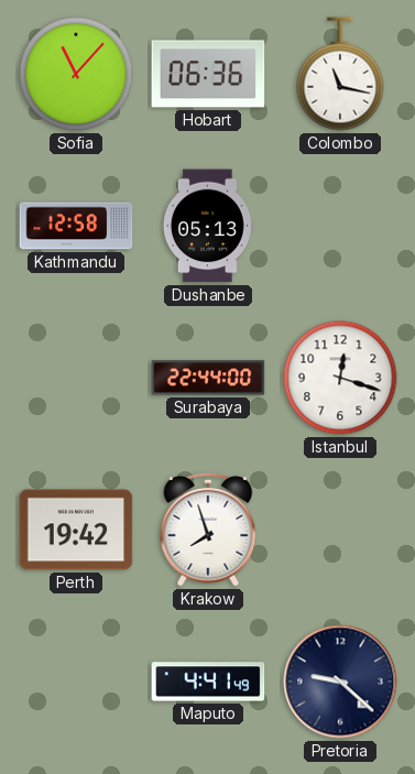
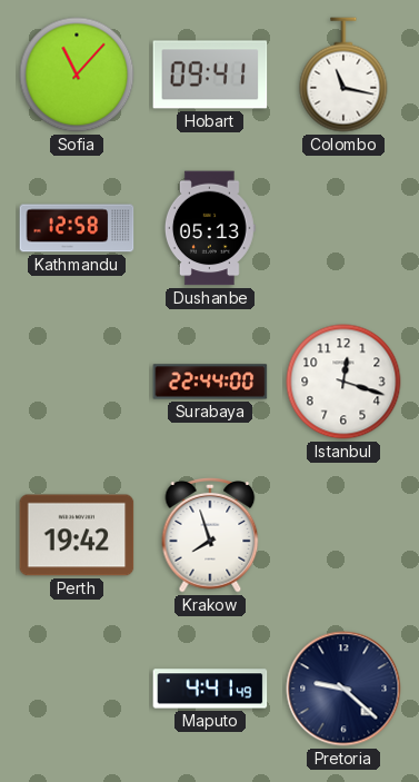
Hobart: 06:36 -> 09:41 (210, 75)
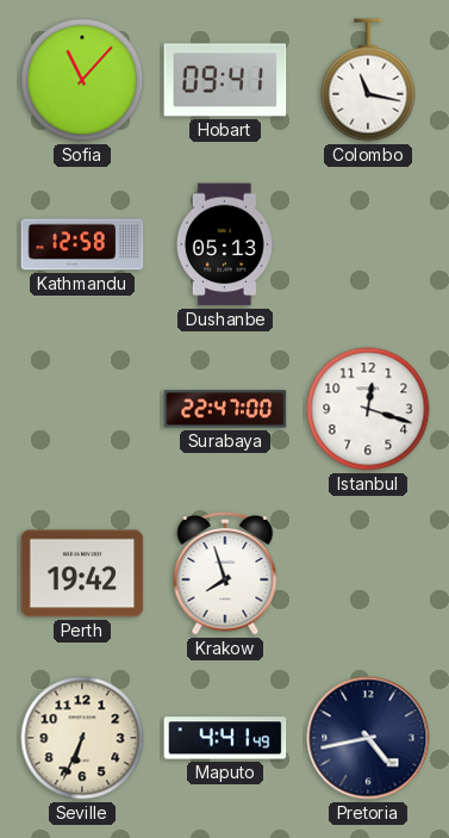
Surabaya: 22:44 -> 22:47 (225, 409)
Seville: none -> 6:34 (82, 738)
Pretoria: 9:22 -> 4:43 (368, 738)
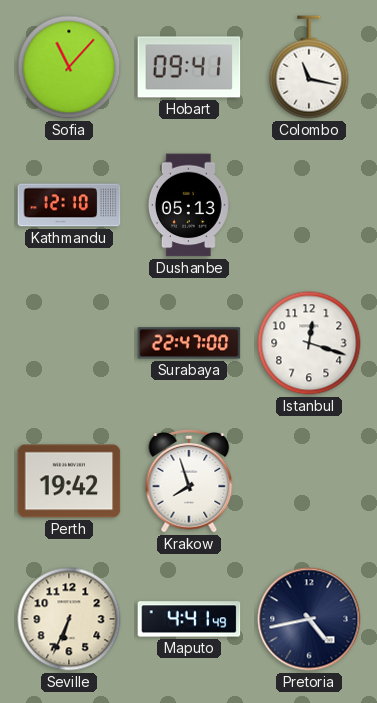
Kathmandu: 12:58 -> 12:10 (69, 205)
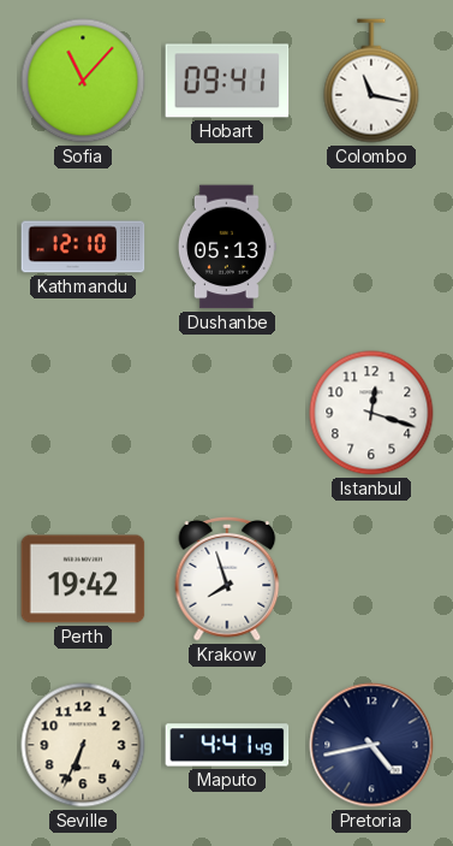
Surabaya: 22:47 -> none (189, 343)
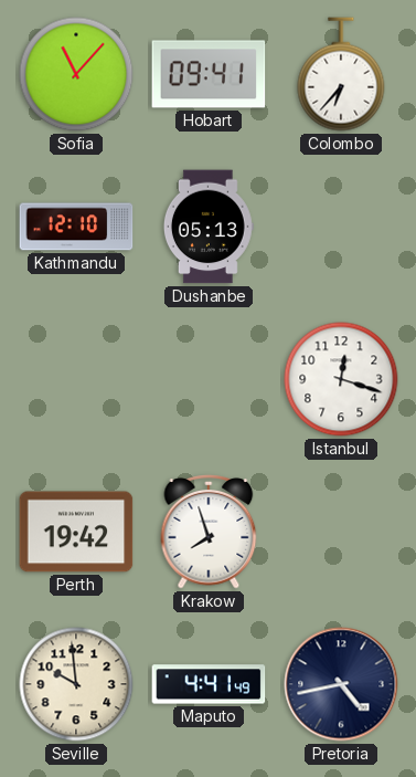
Colombo: 11:17 -> 6:37 (341, 74)
Seville: 6:34 -> 9:59 (76, 684)
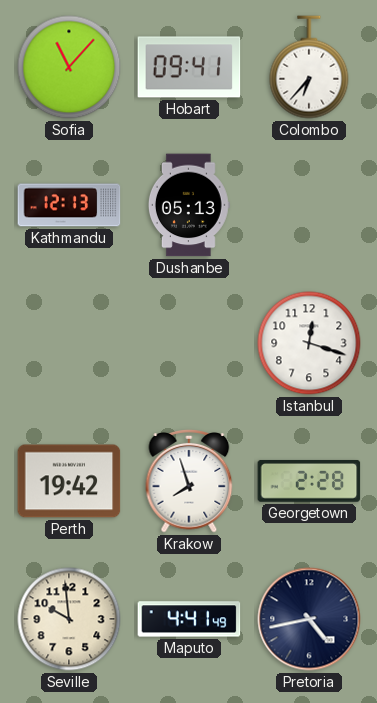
Kathmandu: 12:10 -> 12:13 (69, 205)
Georgetown: none -> 2:28 (309, 481)
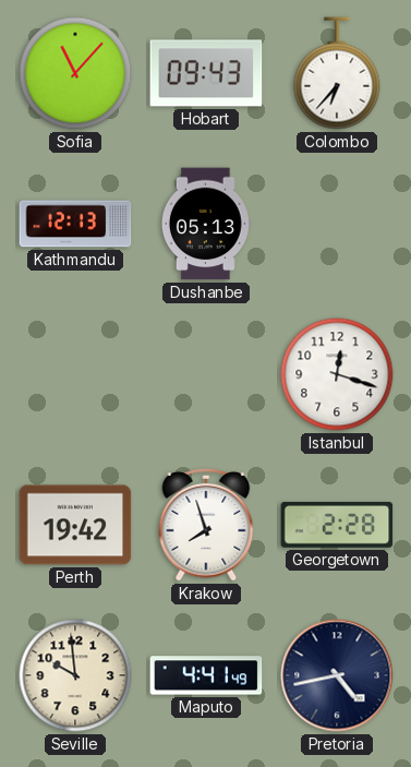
Hobart: 09:41 -> 09:43 (206, 73)
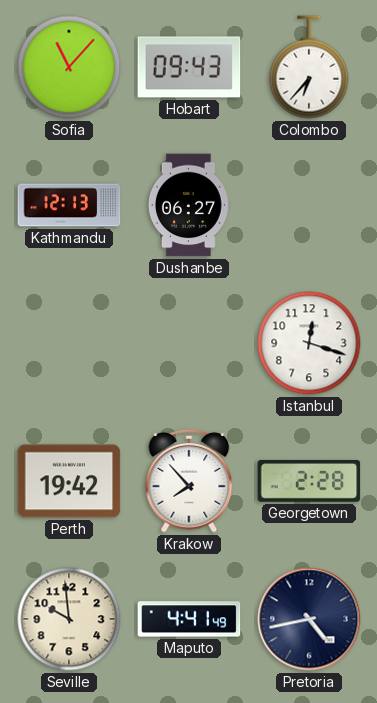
Dushanbe: 05:13 -> 06:27 (189, 205)
Krakow: 7:57 -> 7:53 (189, 482)
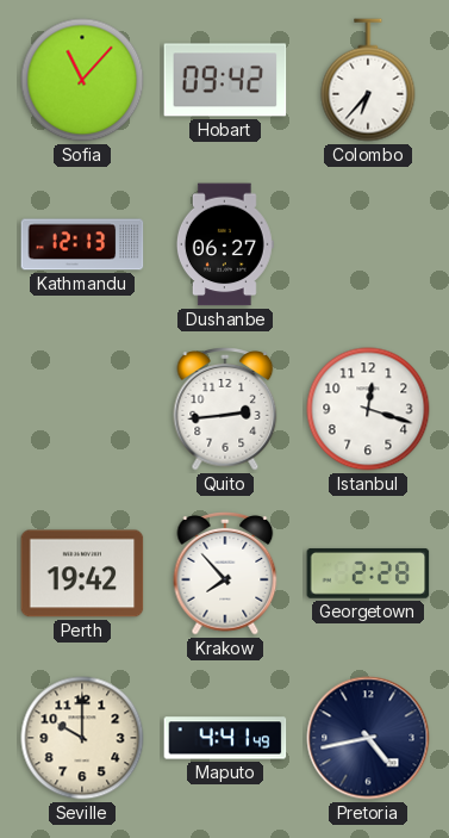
Hobart: 09:43 -> 09:42 (225, 80)
Quito: none -> 2:44 (225, 410)
Seville: 9:59 -> 10:00 (82, 738)
